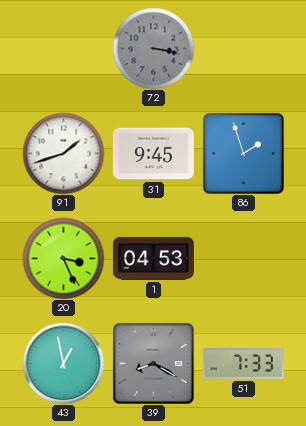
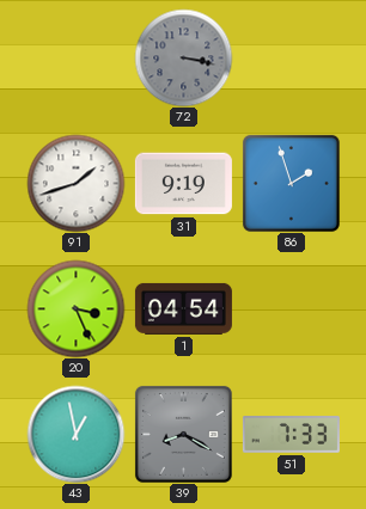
31: 9:45 -> 9:19 (183, 184)
1: 04:53 -> 04:54 (183, 308)
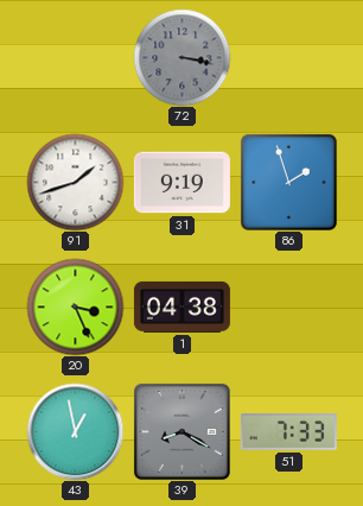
1: 04:54 -> 04:38 (181, 306)
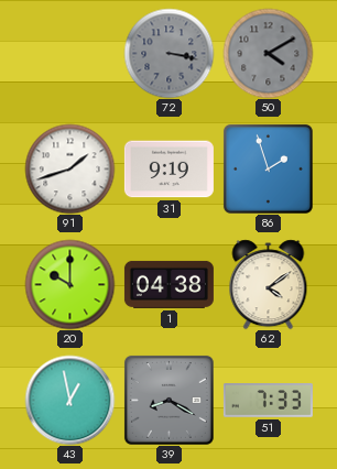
50: none -> 4:10 (268, 53)
20: 3:26 -> 10:00 (69, 284)
62: none -> 4:09 (269, 284)
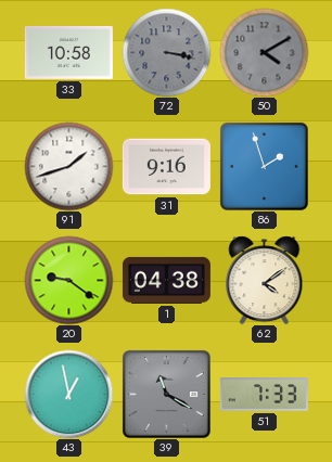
33: none -> 10:58 (68, 52)
31: 9:19 -> 9:16 (166, 167)
20: 10:00 -> 9:21 (68, 280)
39: 8:20 -> 11:20 (166, 394)
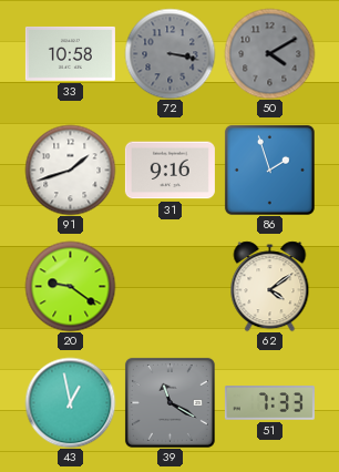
1: 04:38 -> none (166, 280)
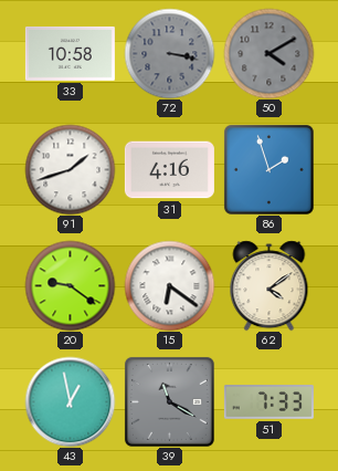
31: 9:16 -> 4:16 (169, 170)
15: none -> 6:21 (169, 285)
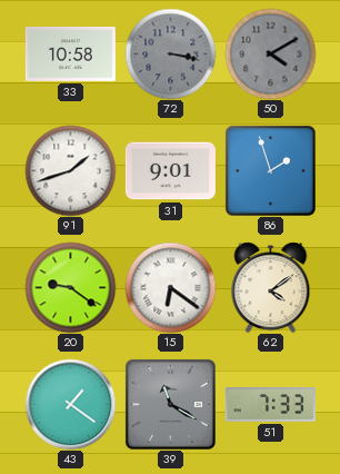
31: 4:16 -> 9:01 (170, 171)
43: 12:58 -> 1:21 (70, 404)
